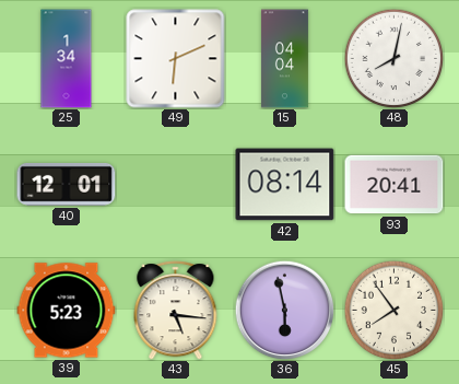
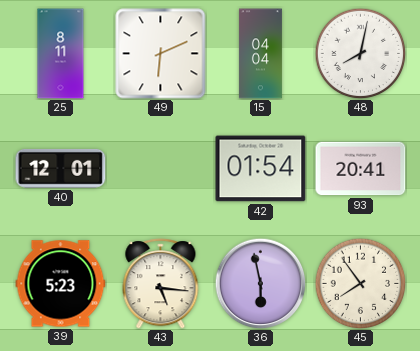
25: 1:34 -> 8:11 (61, 54)
42: 08:14 -> 01:54 (261, 169)
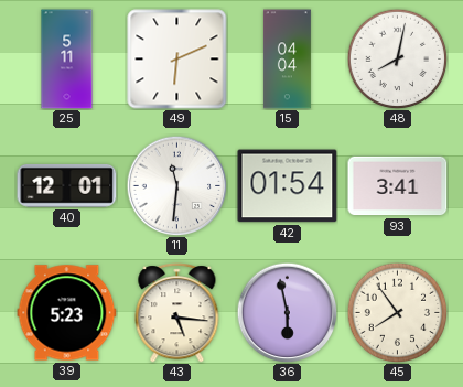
25: 8:11 -> 5:11 (67, 60)
11: none -> 11:31 (176, 185)
93: 20:41 -> 3:41 (398, 186)
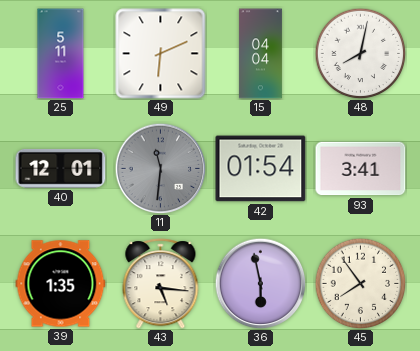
11 dial: white -> grey (160, 168)
39: 5:23 -> 1:35 (61, 284)
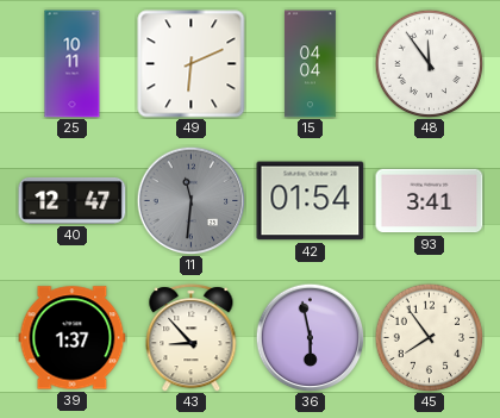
25: 5:11 -> 10:11 (73, 64)
48: 8:02 -> 11:54 (429, 63)
40: 12:01 -> 12:47 (73, 200)
39: 1:35 -> 1:37 (73, 338)
43: 5:16 -> 8:53 (192, 338)
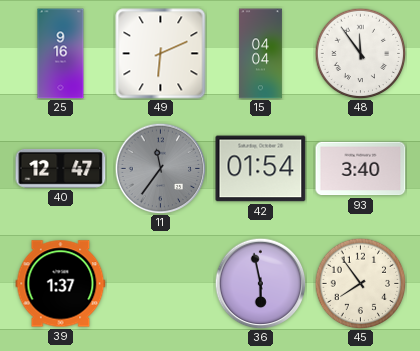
25: 10:11 -> 9:16 (61, 54)
11: 11:31 -> 11:36 (160, 168)
93: 3:41 -> 3:40 (361, 169)
43: 8:53 -> none (192, 338)
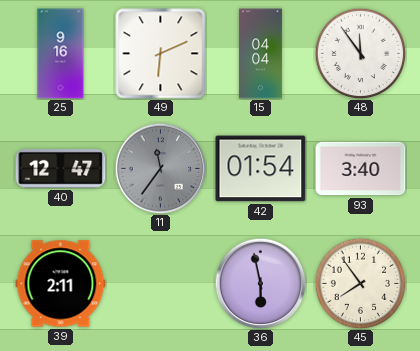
39: 1:37 -> 2:11 (61, 284)
